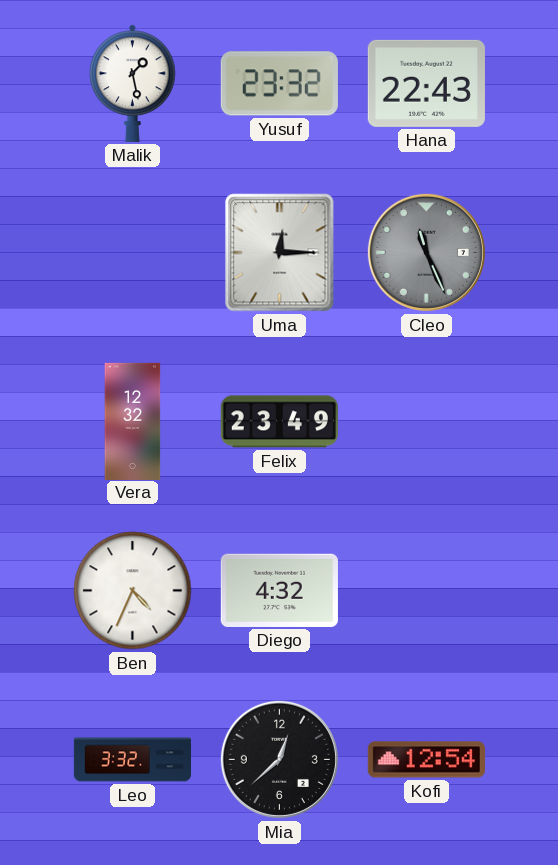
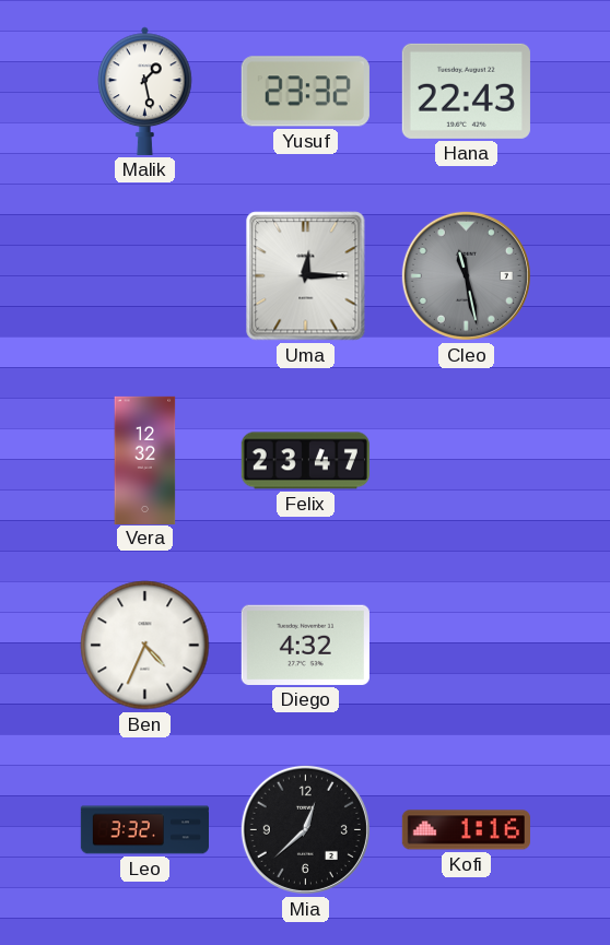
Cleo: 11:26 -> 11:28 (466, 275)
Felix: 23:49 -> 23:47 (305, 461)
Kofi: 12:54 -> 1:16 (466, 830)
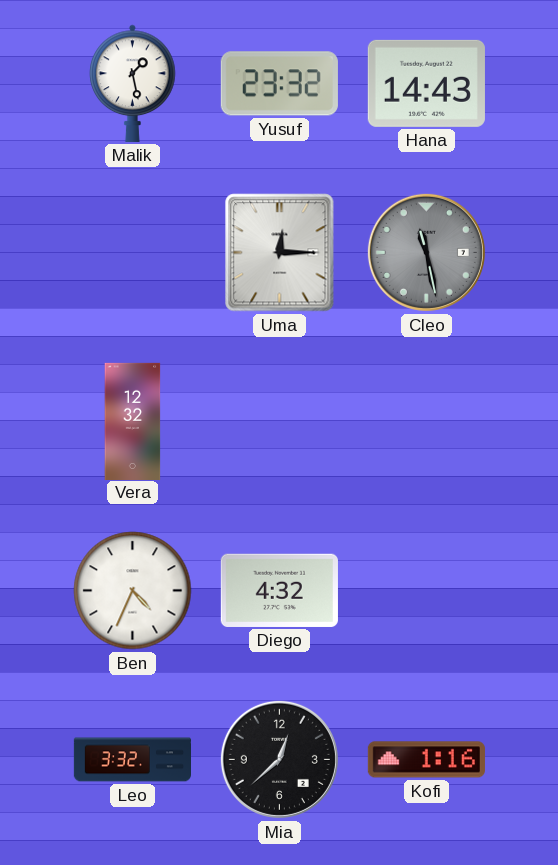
Hana: 22:43 -> 14:43 (426, 83)
Felix: 23:47 -> none (305, 461)
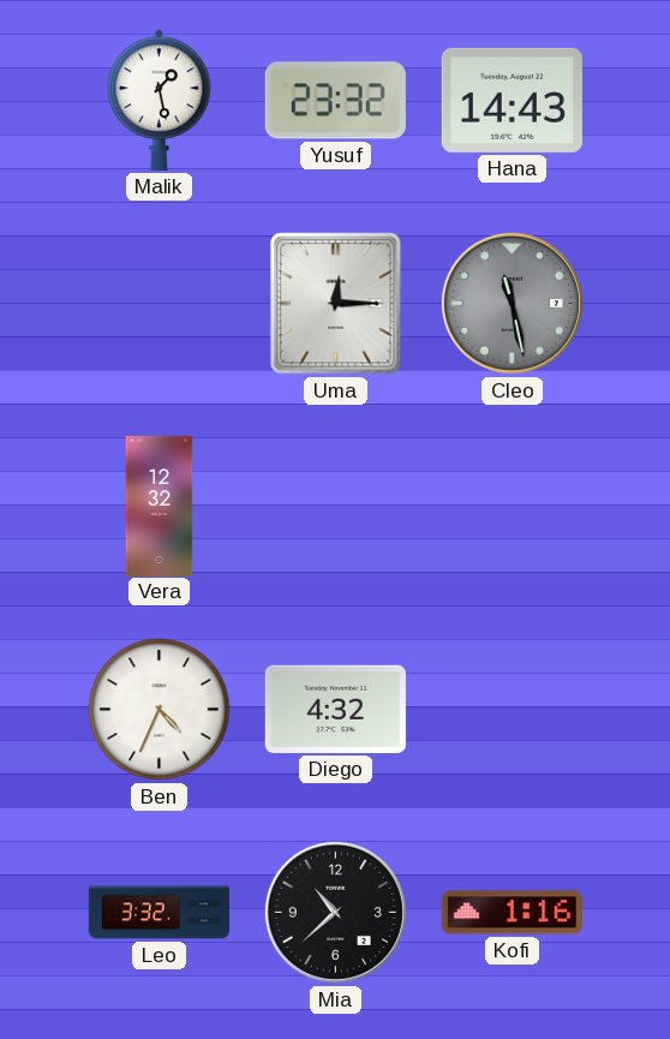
Mia: 12:38 -> 10:38 (335, 912)
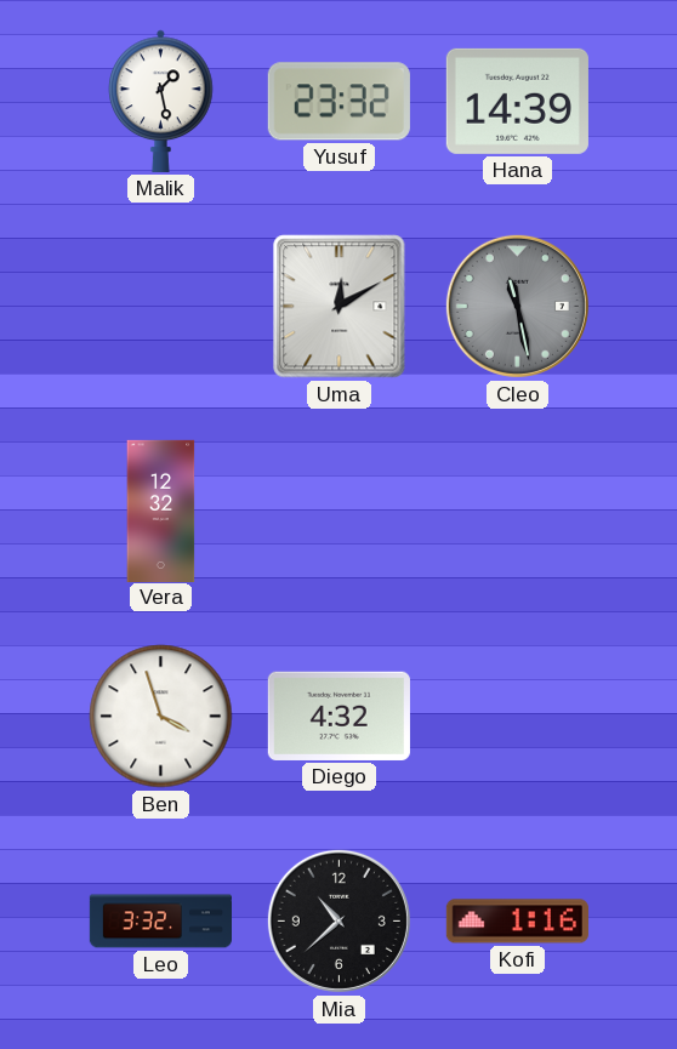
Hana: 14:43 -> 14:39 (517, 101)
Uma: 12:15 -> 12:10 (340, 307)
Ben: 4:34 -> 3:57 (161, 717)
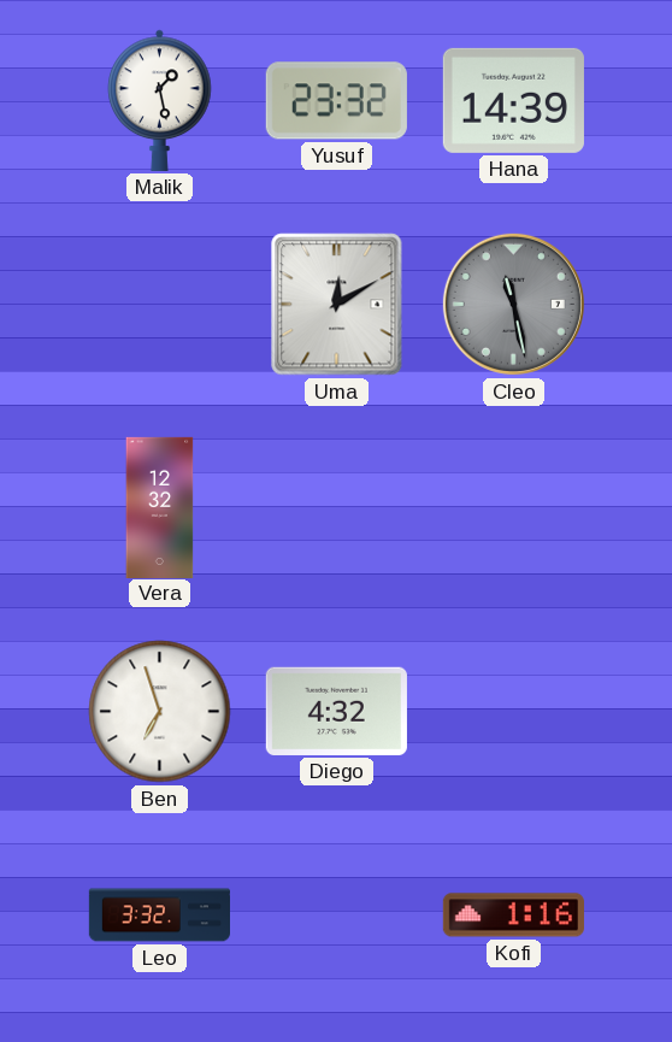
Ben: 3:57 -> 6:57 (160, 712)
Mia: 10:38 -> none (338, 920)
